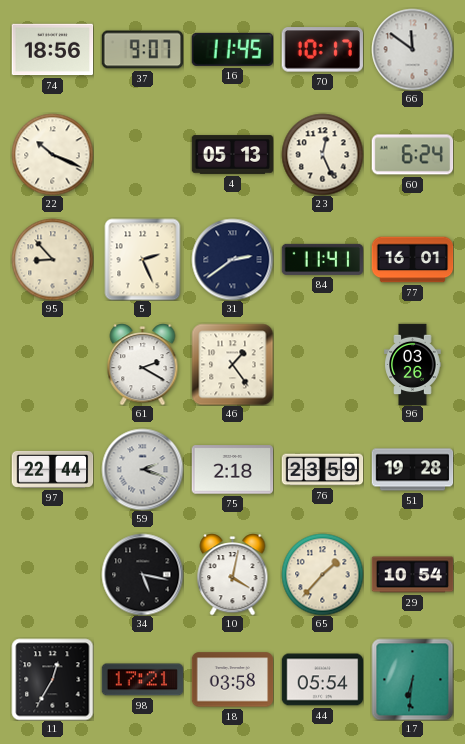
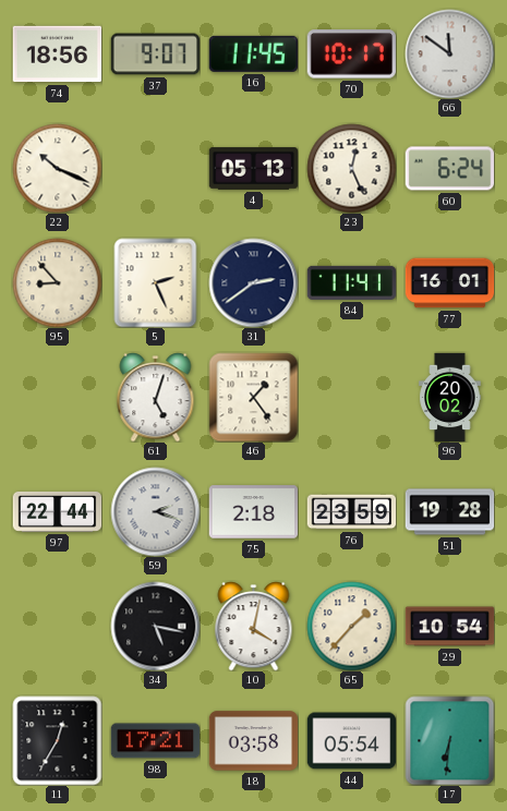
61: 2:20 -> 5:03 (156, 397)
96: 03:26 -> 20:02 (450, 397)
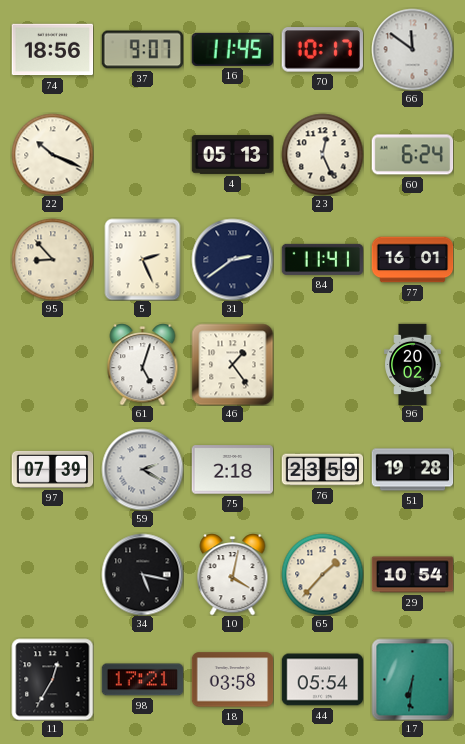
97: 22:44 -> 07:39 (52, 469)
59: 2:18 -> 2:20 (142, 469)
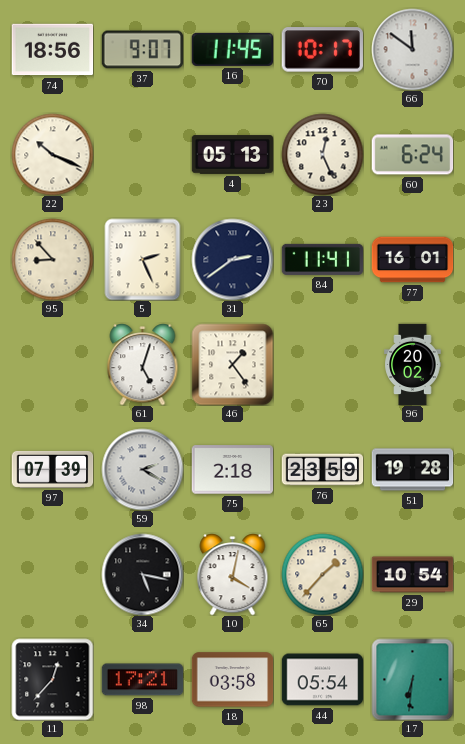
11: 12:35 -> 12:37 (52, 679)
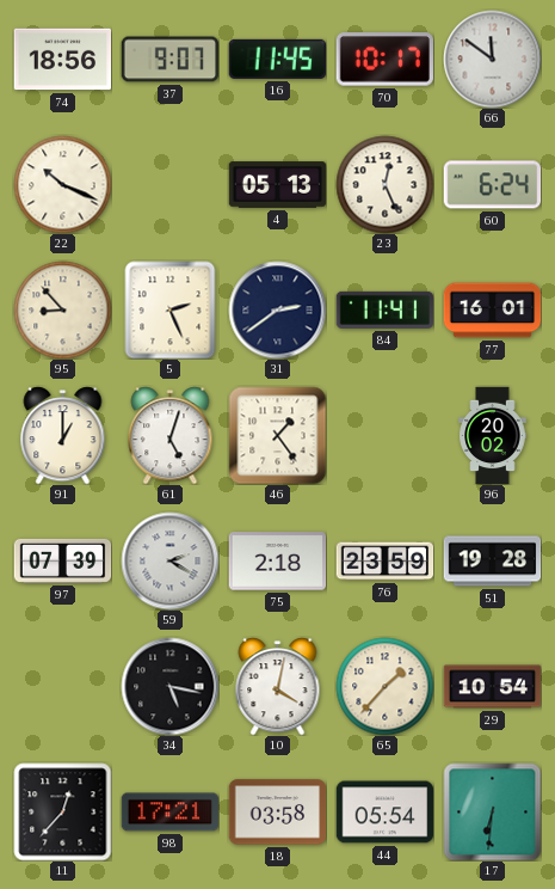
91: none -> 1:00 (63, 435)
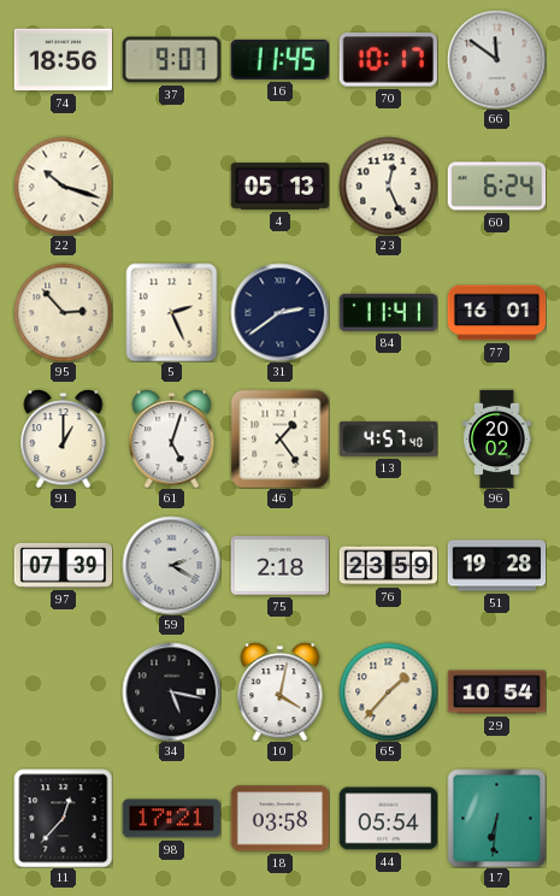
22: 10:19 -> 10:18 (63, 185)
95: 8:53 -> 2:53 (63, 312)
13: none -> 4:57 (388, 438)
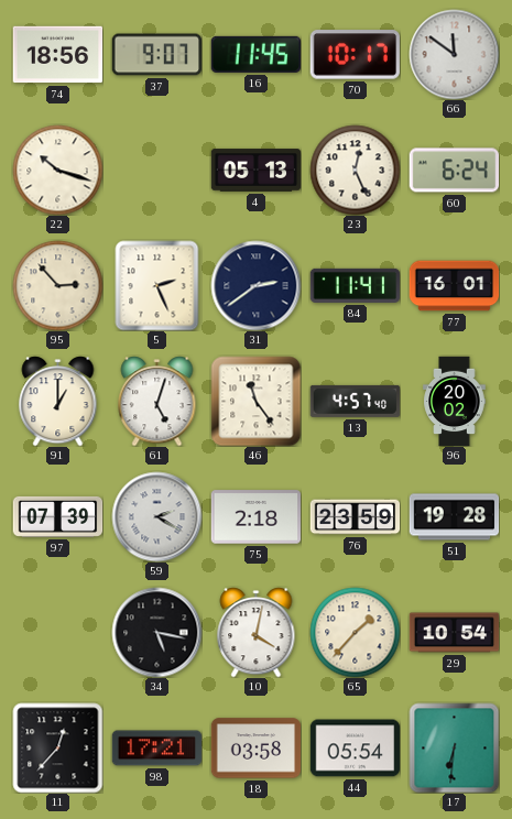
46: 1:24 -> 11:24 (255, 401)
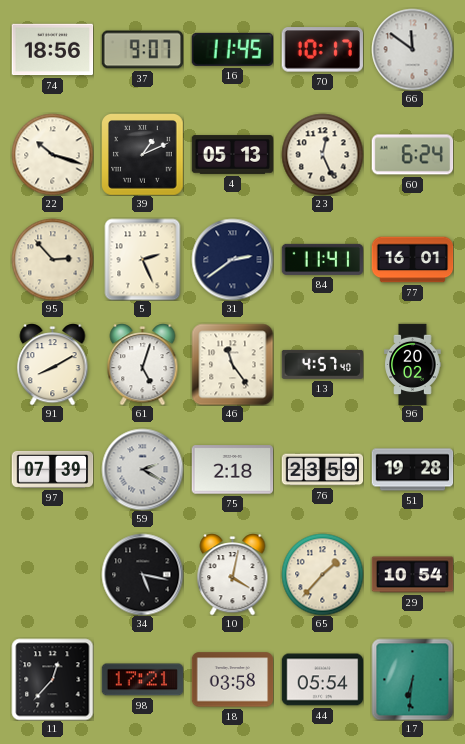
39: none -> 1:11 (142, 154)
91: 1:00 -> 8:10 (53, 364)
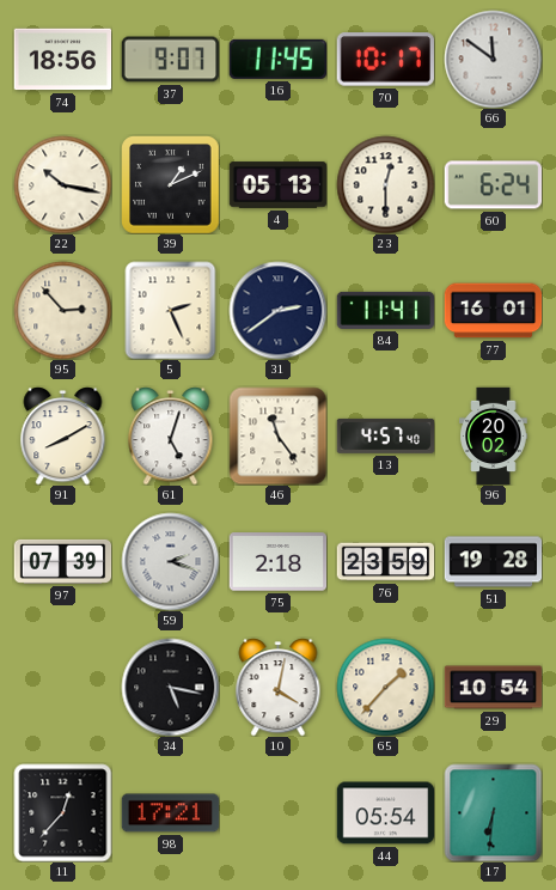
22: 10:18 -> 10:17 (62, 184)
23: 12:26 -> 12:30 (385, 184)
59: 2:20 -> 2:18 (170, 561)
18: 03:58 -> none (232, 680)
